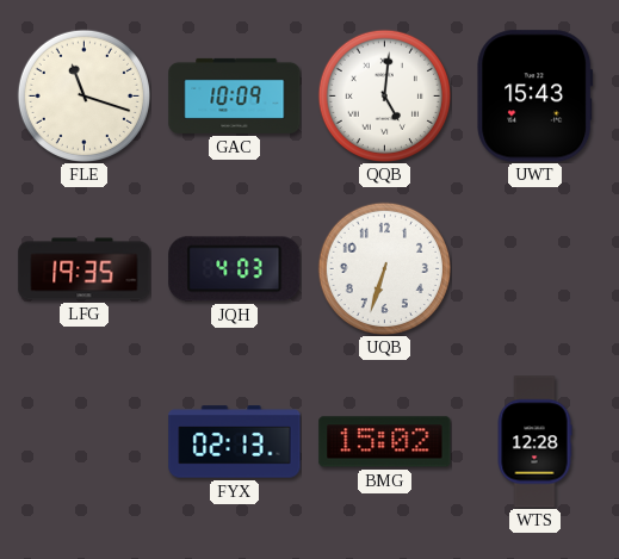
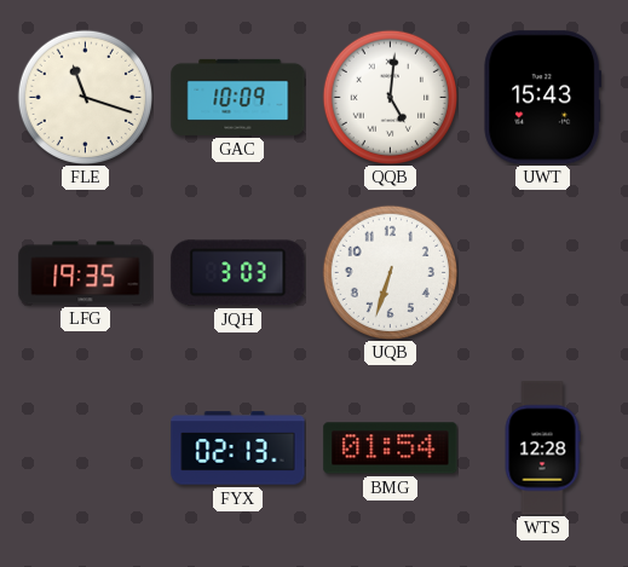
JQH: 4:03 -> 3:03 (238, 273)
BMG: 15:02 -> 01:54 (391, 449)
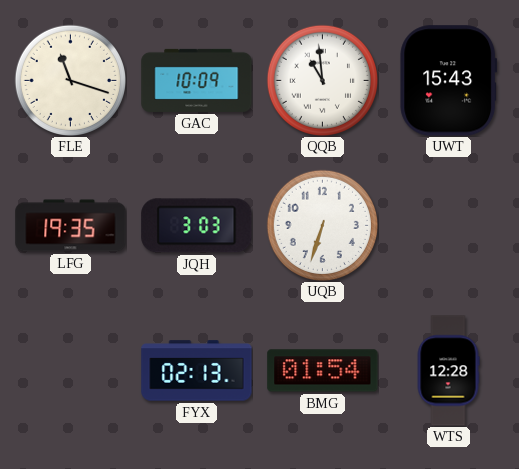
QQB: 5:01 -> 10:59 (322, 80)
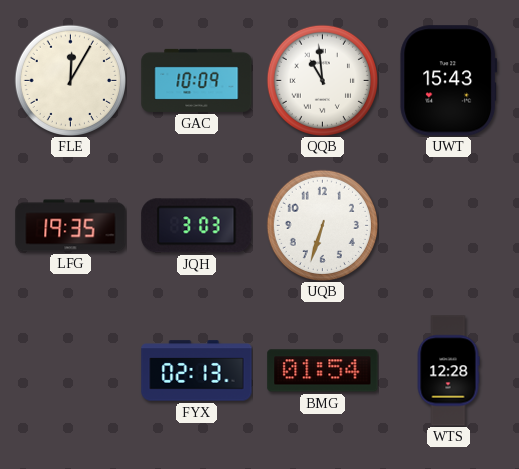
FLE: 11:18 -> 12:05 (70, 80)
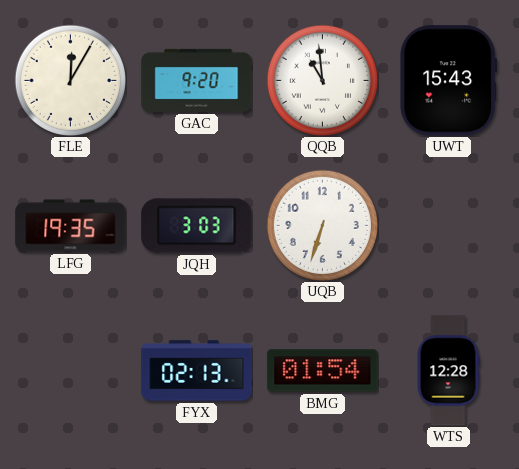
GAC: 10:09 -> 9:20 (197, 80)
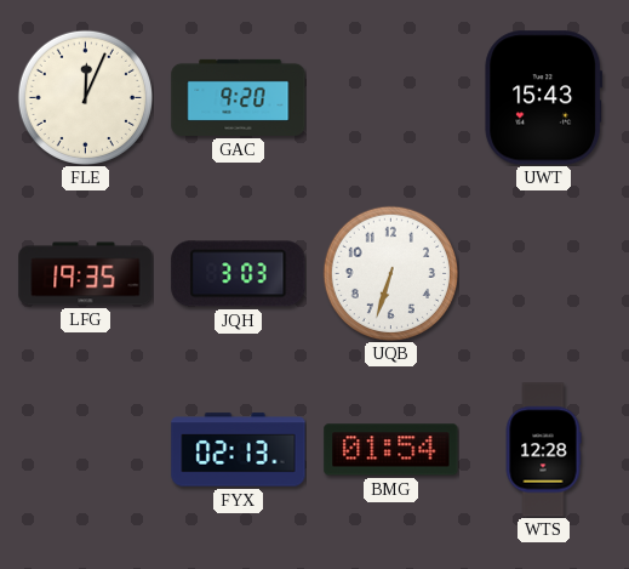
FLE: 12:05 -> 12:04 (85, 97)
QQB: 10:59 -> none (322, 80)
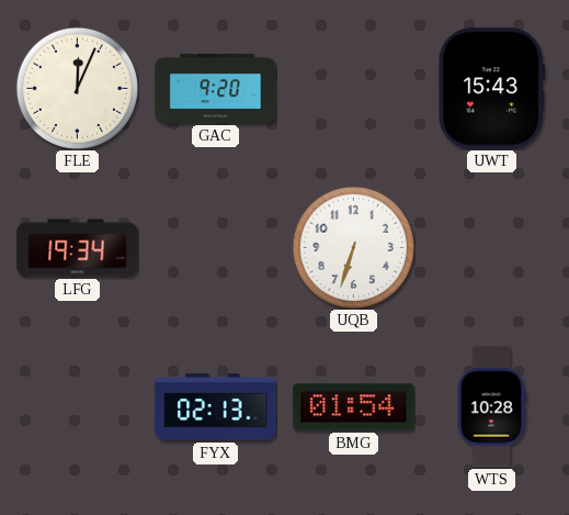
LFG: 19:35 -> 19:34 (78, 248)
JQH: 3:03 -> none (239, 274)
WTS: 12:28 -> 10:28 (491, 407)
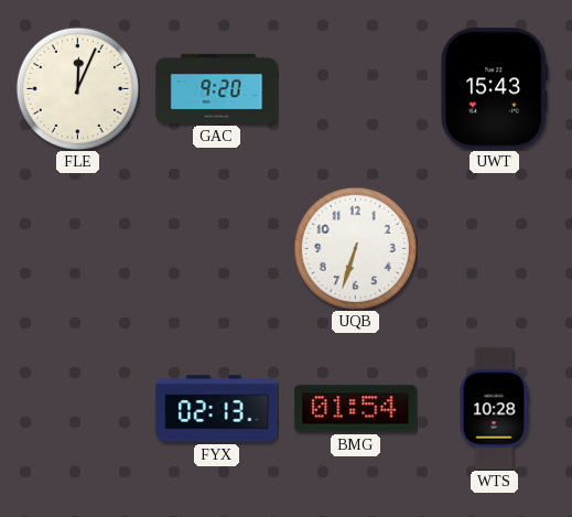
LFG: 19:34 -> none (78, 248)
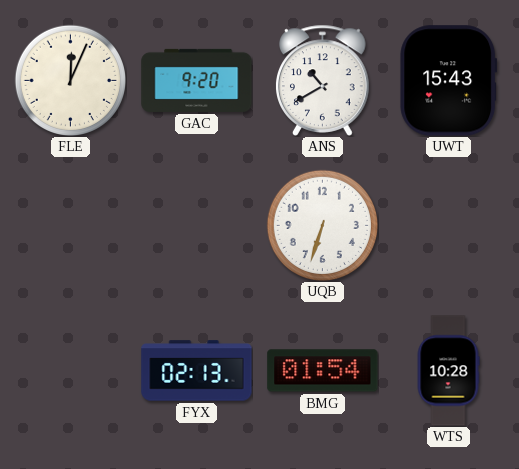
ANS: none -> 10:40 (323, 80)
